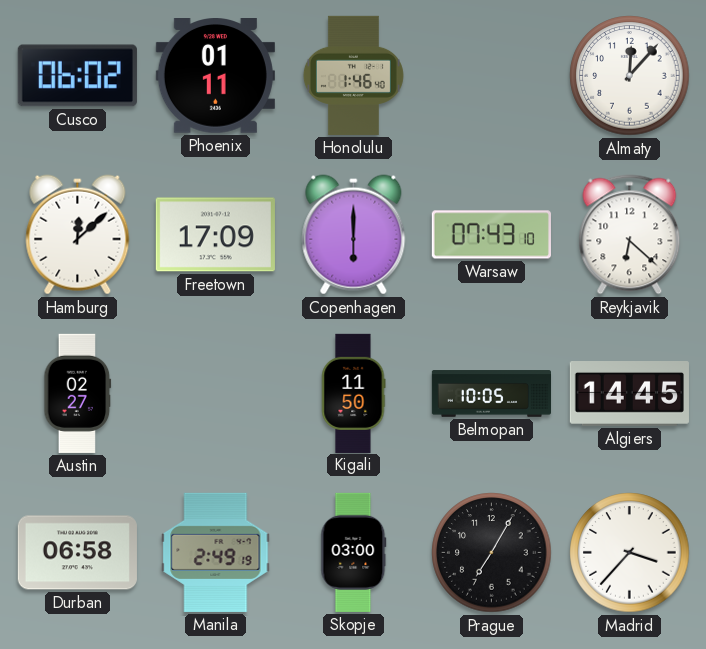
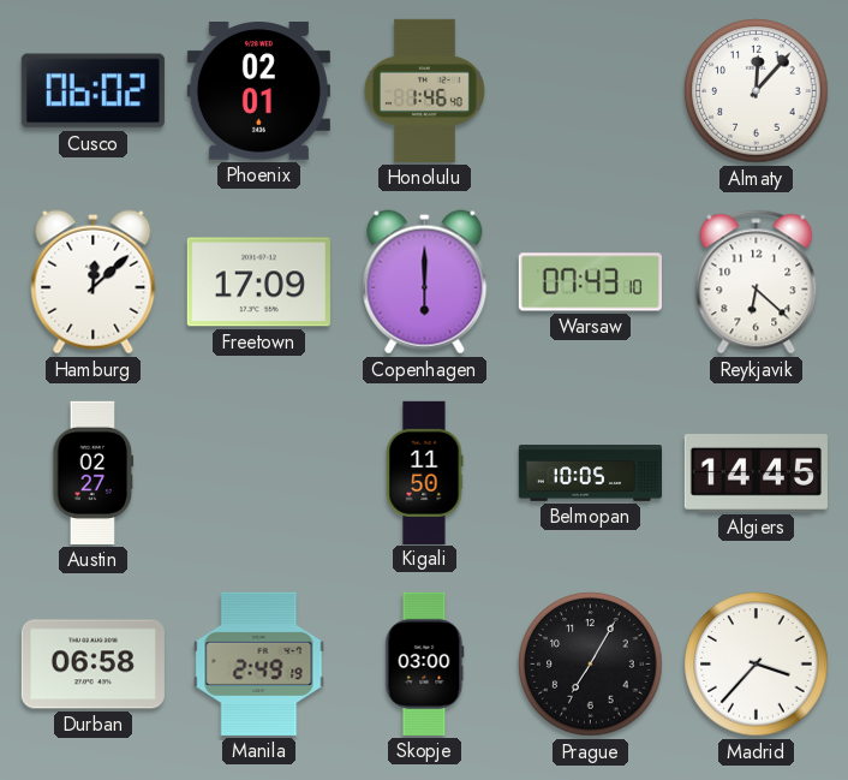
Phoenix: 01:11 -> 02:01 (258, 91)
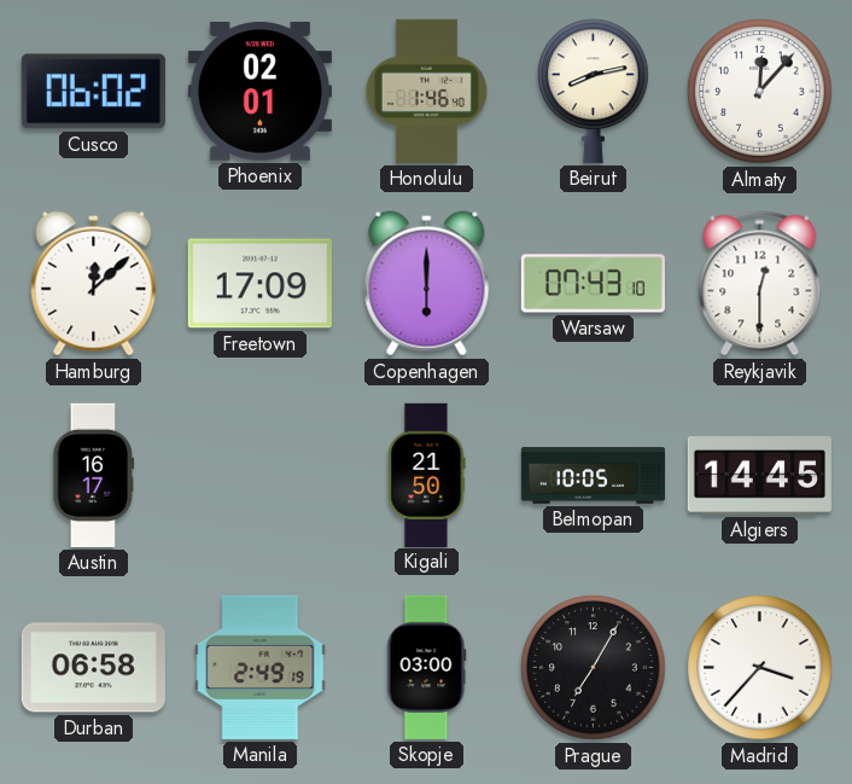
Beirut: none -> 8:13 (594, 91)
Reykjavik: 6:22 -> 12:30 (760, 284)
Austin: 02:27 -> 16:17 (94, 475)
Kigali: 11:50 -> 21:50 (426, 475)
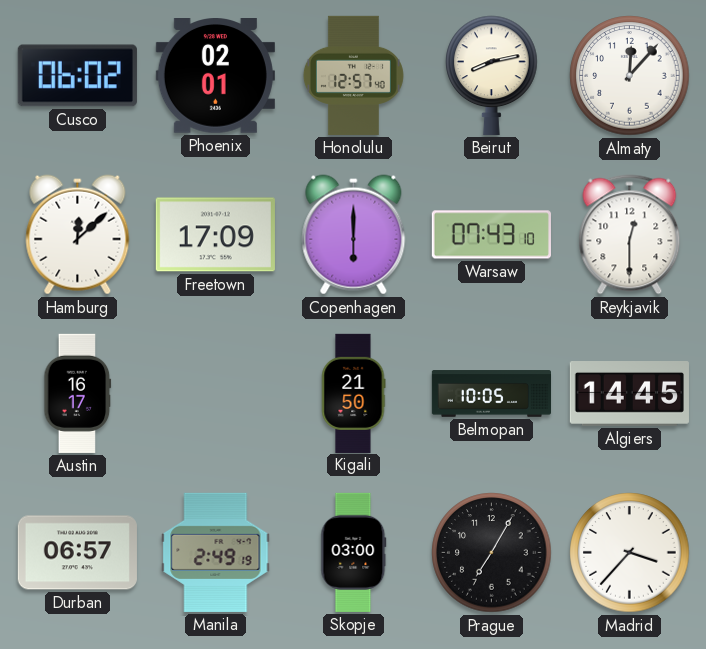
Honolulu: 1:46 -> 12:57 (353, 75)
Durban: 06:58 -> 06:57 (77, 553)
